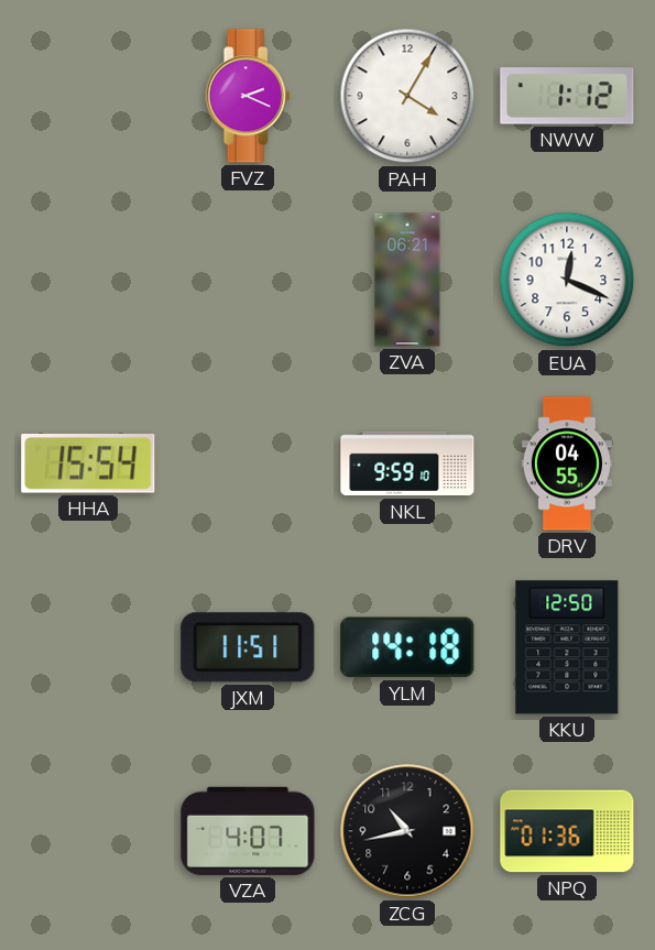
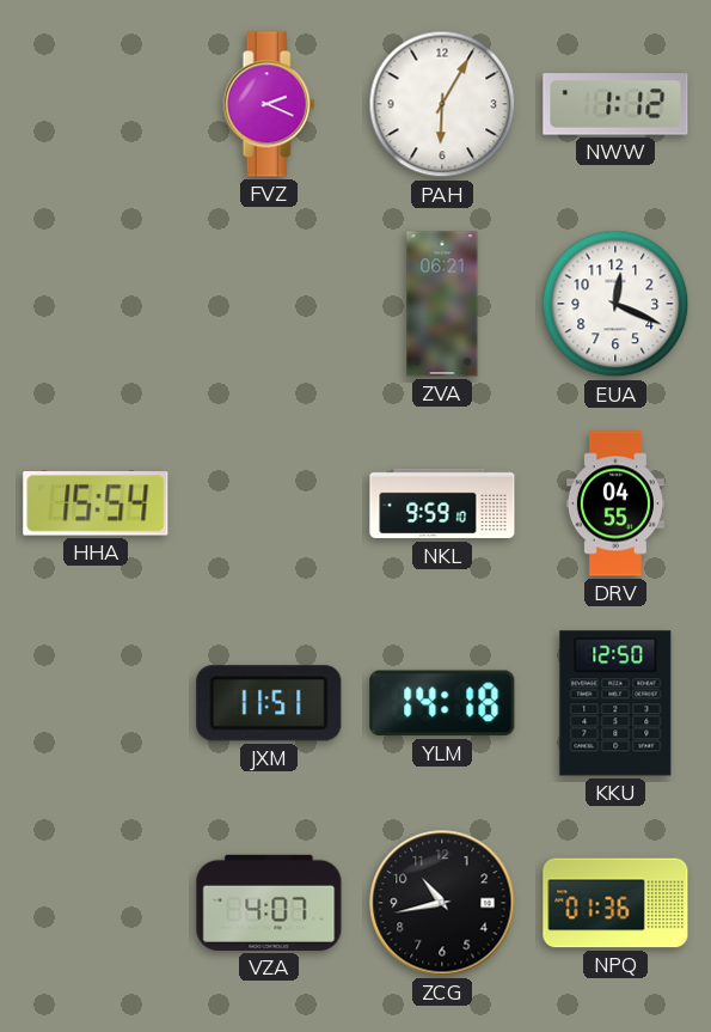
PAH: 4:05 -> 6:05 (442, 104)
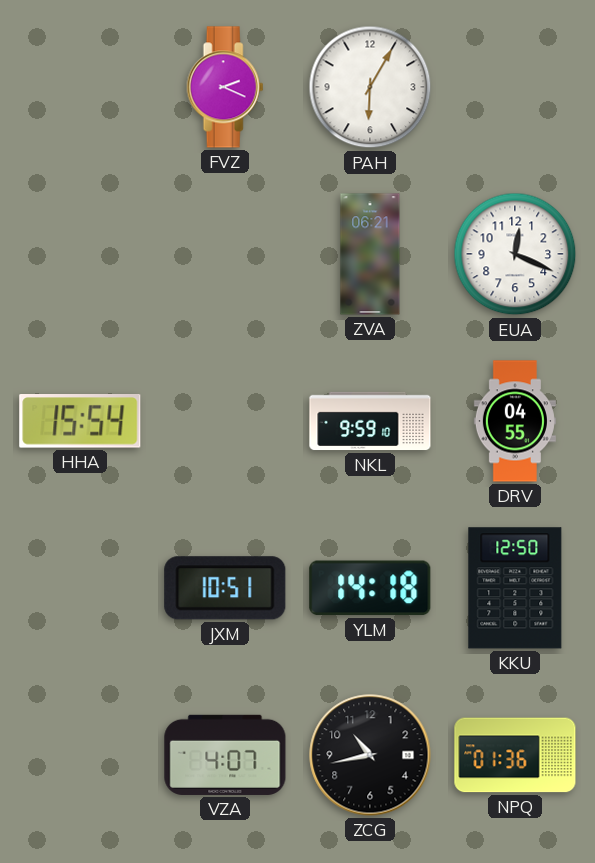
NWW: 1:12 -> none (615, 104)
JXM: 11:51 -> 10:51 (225, 588)
